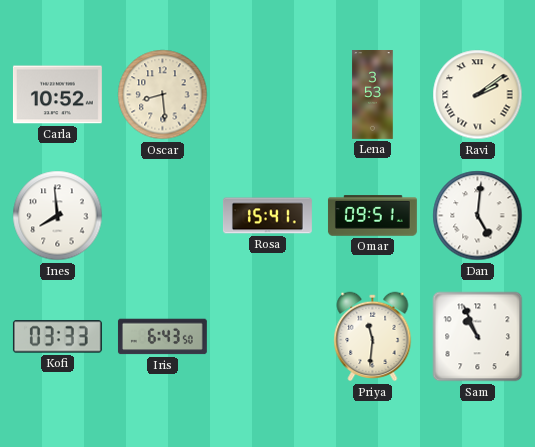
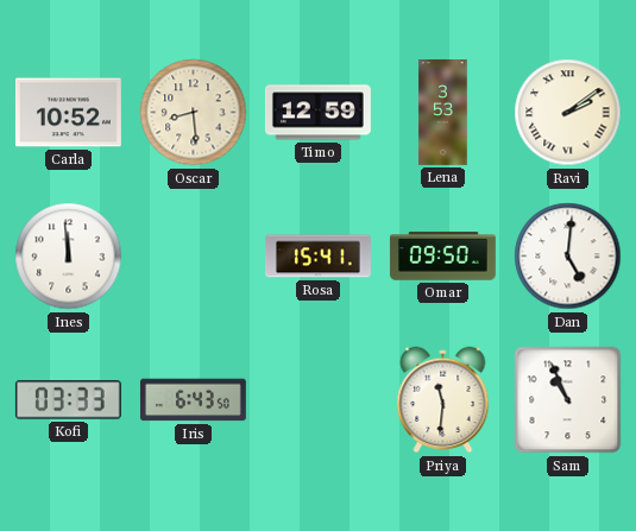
Timo: none -> 12:59 (317, 113)
Ines: 7:59 -> 11:59 (69, 257)
Omar: 09:51 -> 09:50 (442, 257)
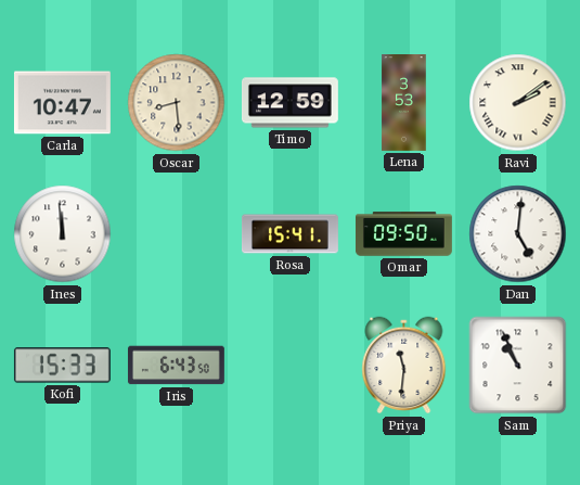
Carla: 10:52 -> 10:47 (62, 103)
Kofi: 03:33 -> 15:33 (62, 366)
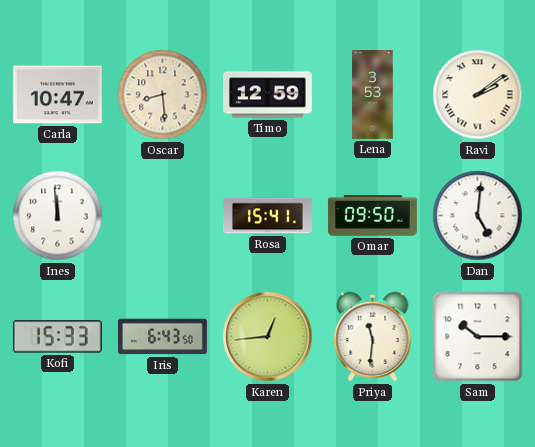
Karen: none -> 12:44 (268, 337)
Sam: 10:56 -> 10:15 (478, 337)
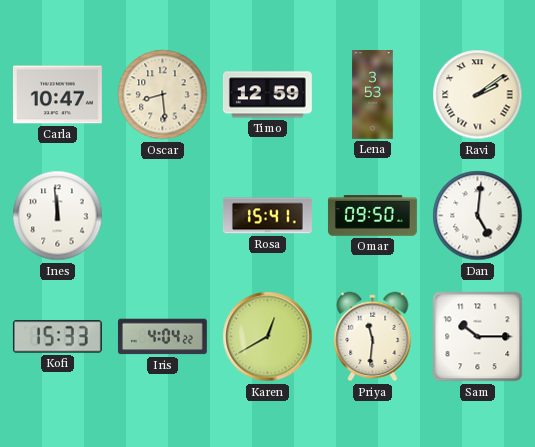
Iris: 6:43 -> 4:04 (162, 337)
Karen: 12:44 -> 12:40 (268, 337)
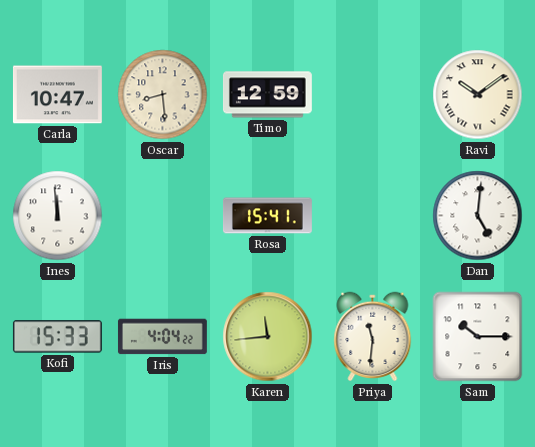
Lena: 3:53 -> none (373, 95)
Ravi: 2:09 -> 10:09 (478, 95)
Omar: 09:50 -> none (372, 216)
Karen: 12:40 -> 11:44 (268, 337)
